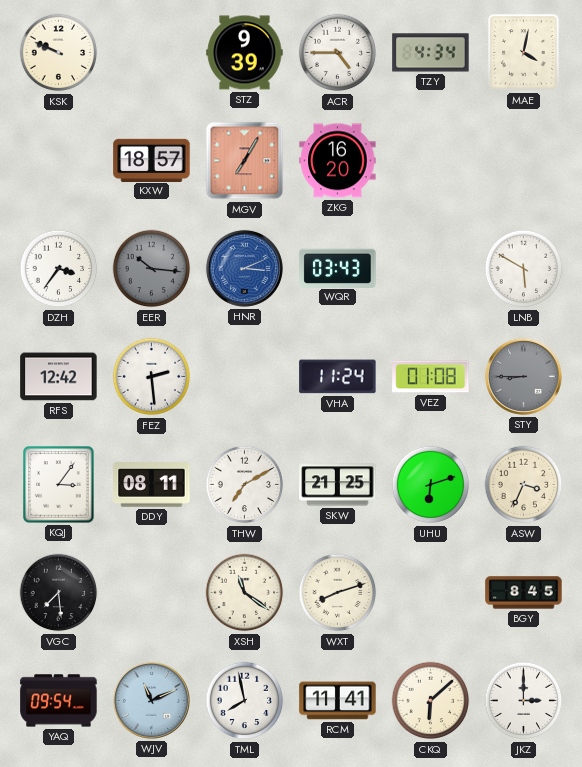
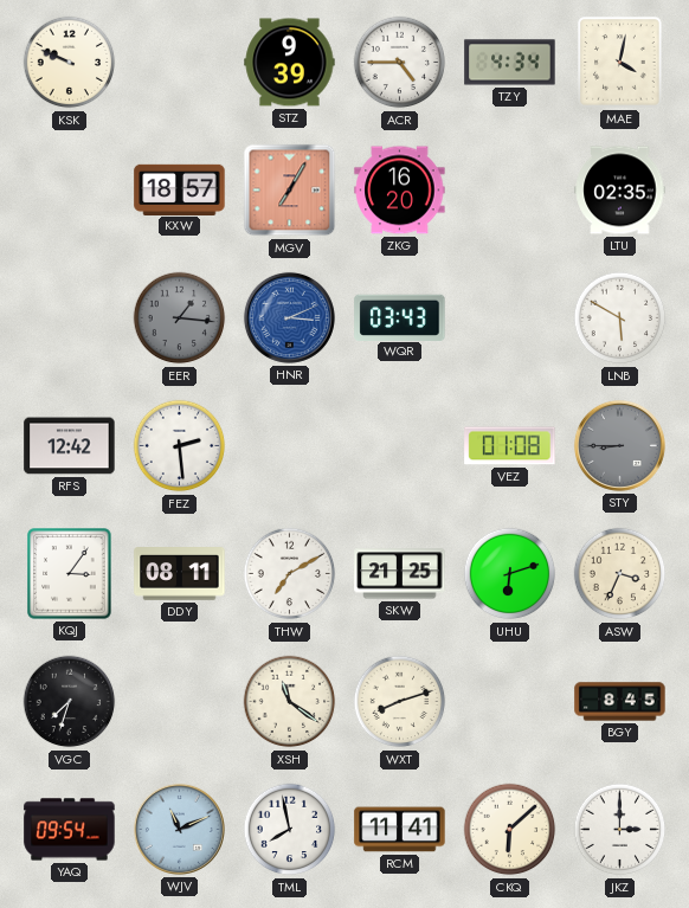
LTU: none -> 02:35 (620, 191)
DZH: 3:36 -> none (59, 269)
EER: 10:16 -> 1:16 (180, 318)
VHA: 11:24 -> none (338, 377)
VGC: 7:29 -> 7:33 (70, 702)
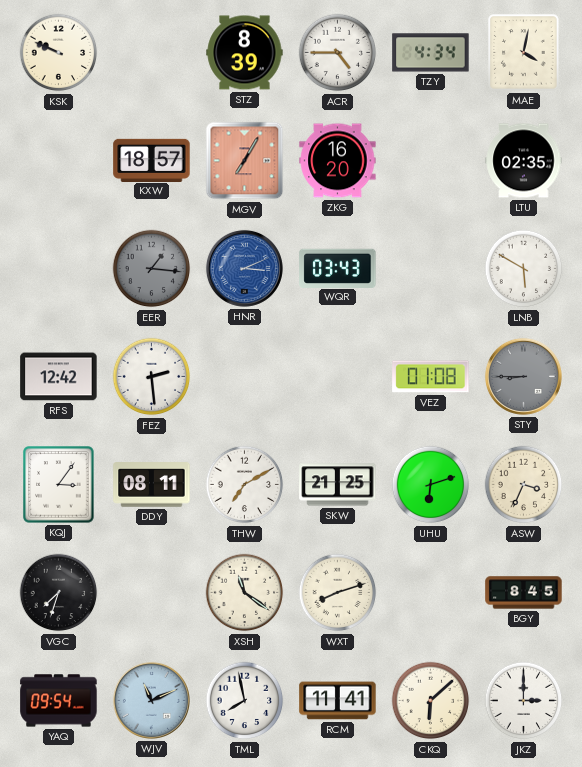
STZ: 9:39 -> 8:39 (245, 53)
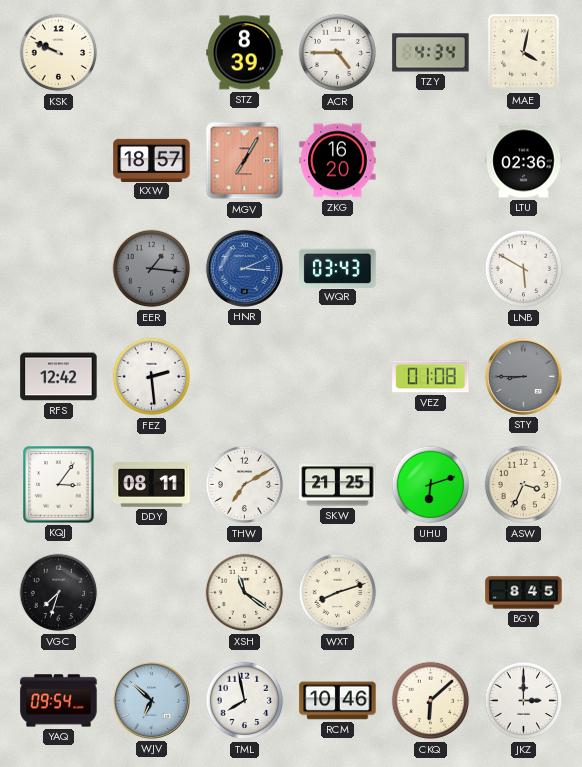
LTU: 02:35 -> 02:36 (524, 161)
WJV: 11:11 -> 6:52 (151, 700)
RCM: 11:41 -> 10:46 (338, 701)
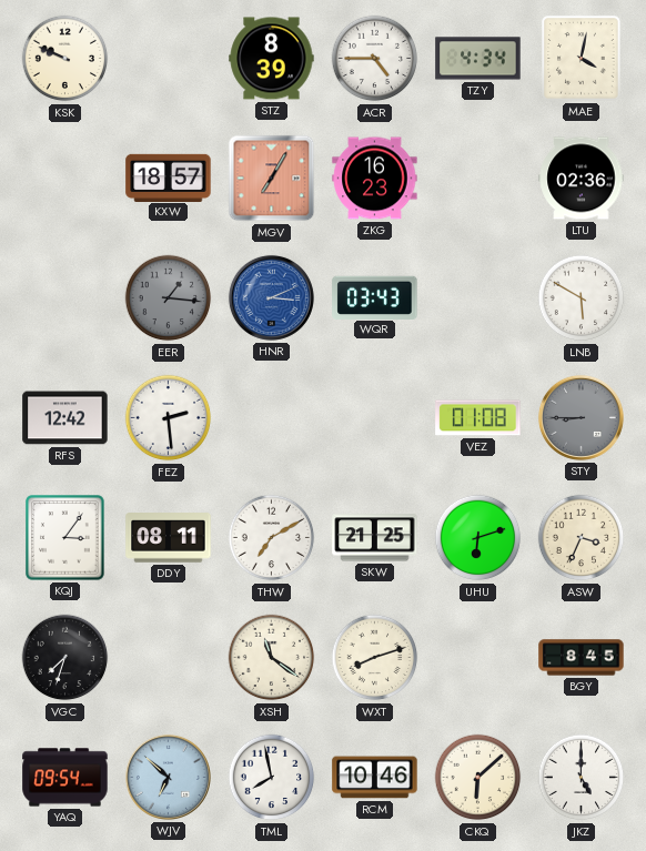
ZKG: 16:20 -> 16:23 (375, 179)
JKZ: 3:00 -> 5:00 (582, 778)
